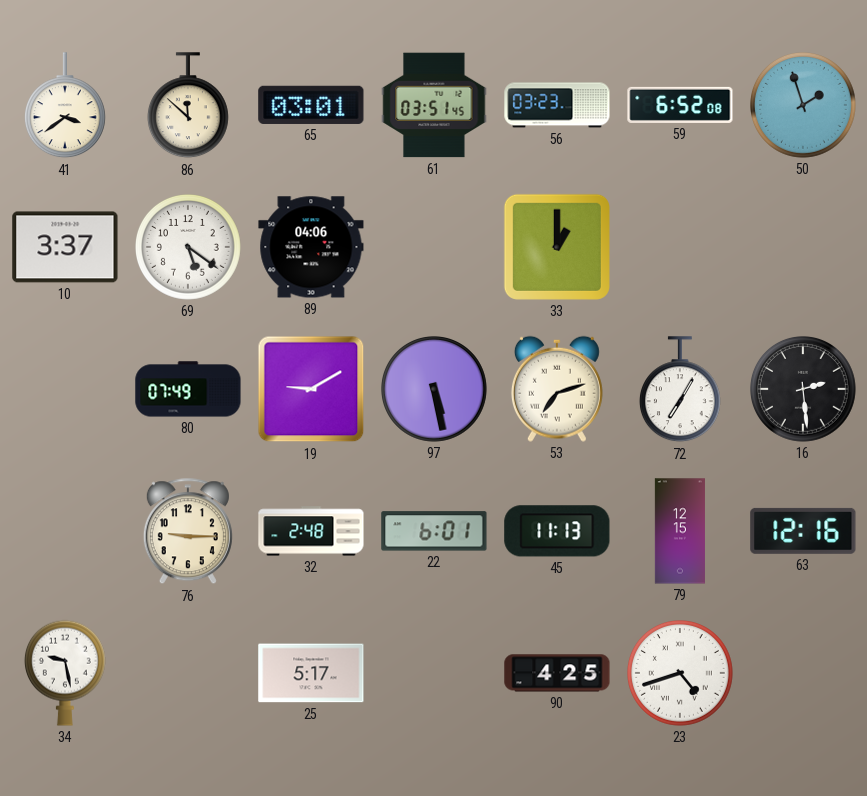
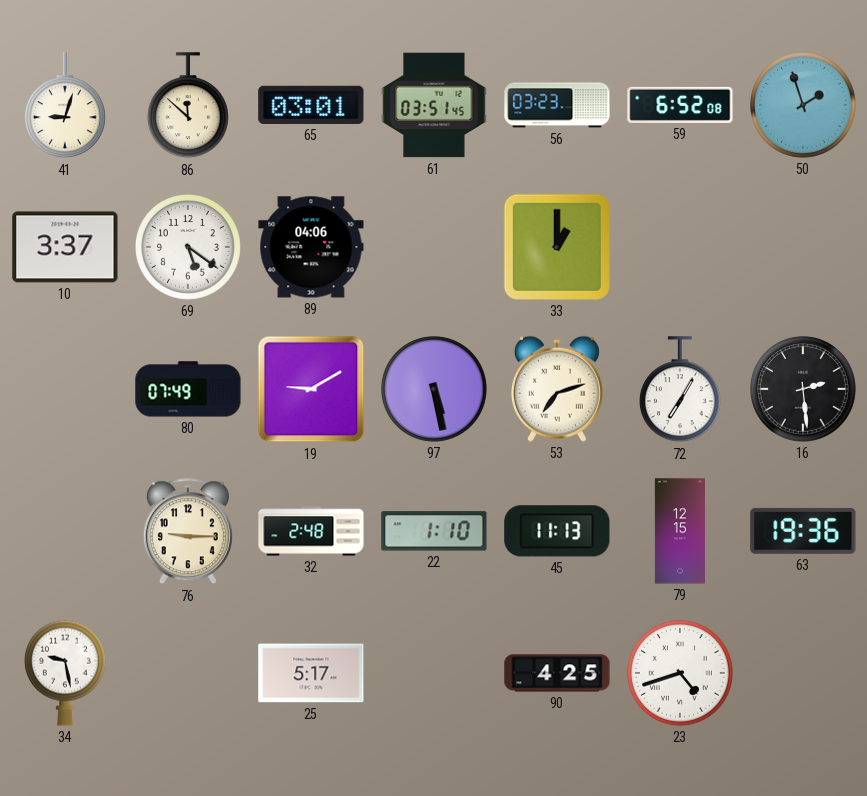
41: 3:39 -> 9:03 (65, 106)
22: 6:01 -> 1:10 (434, 531)
63: 12:16 -> 19:36 (803, 531)
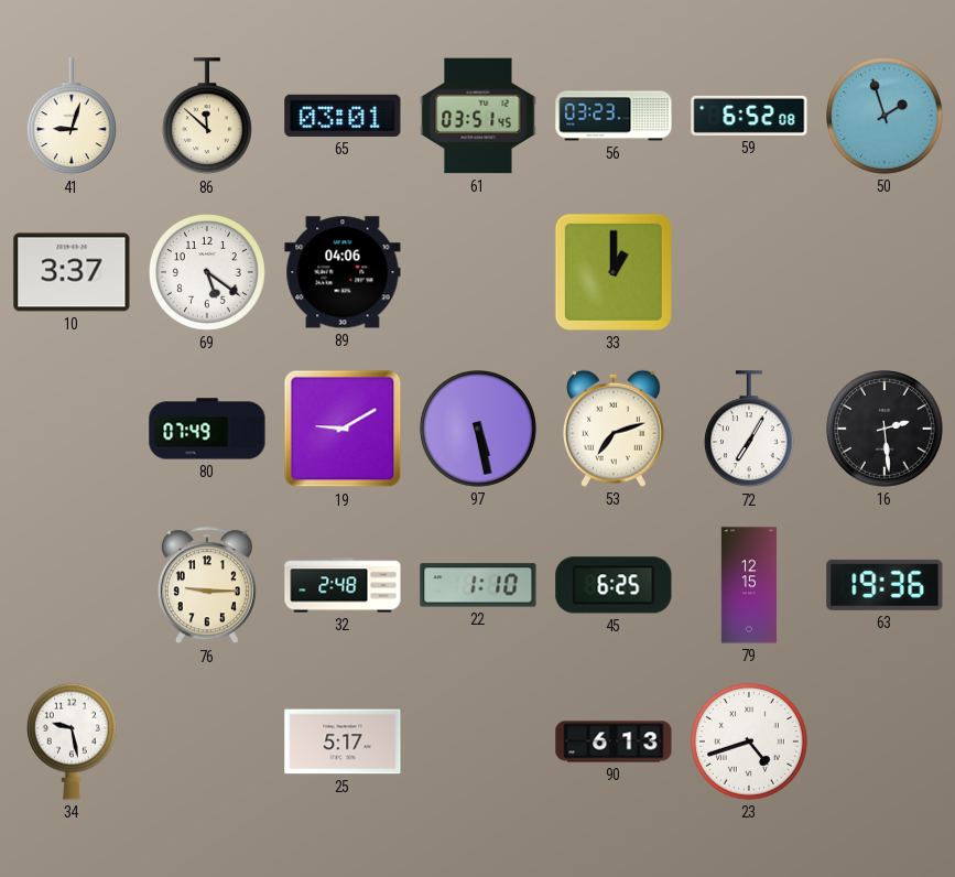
45: 11:13 -> 6:25 (614, 585)
90: 4:25 -> 6:13 (614, 741)
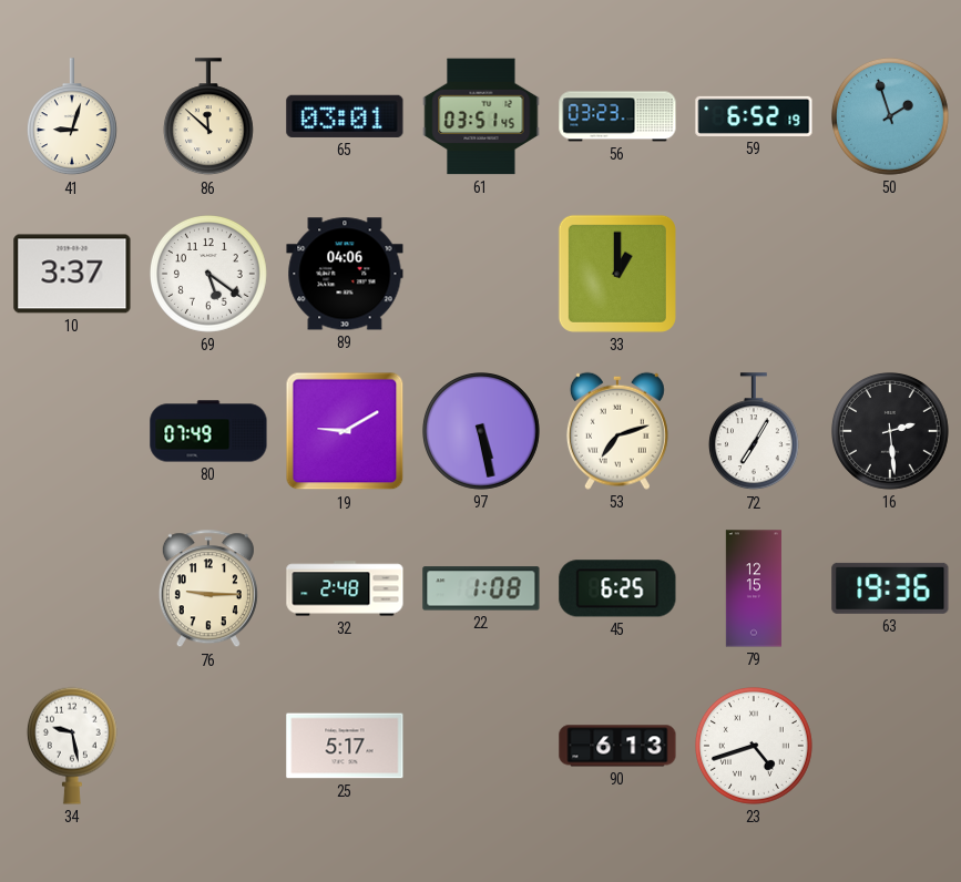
59: 6:52:08 -> 6:52:19 (754, 116)
22: 1:10 -> 1:08 (481, 588)
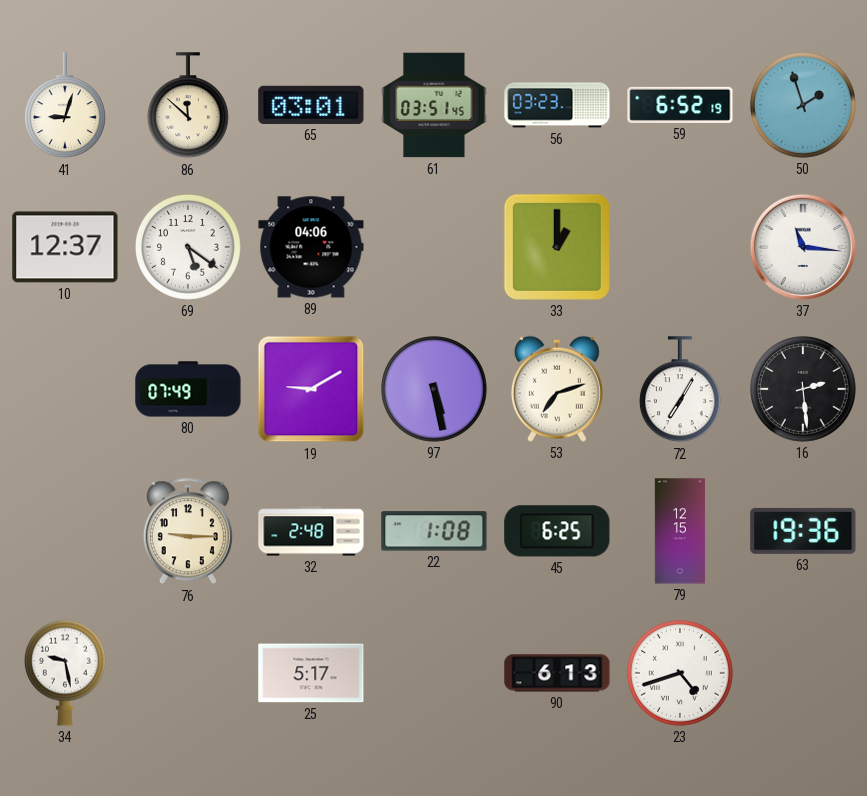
10: 3:37 -> 12:37 (65, 247)
37: none -> 11:16 (803, 247)
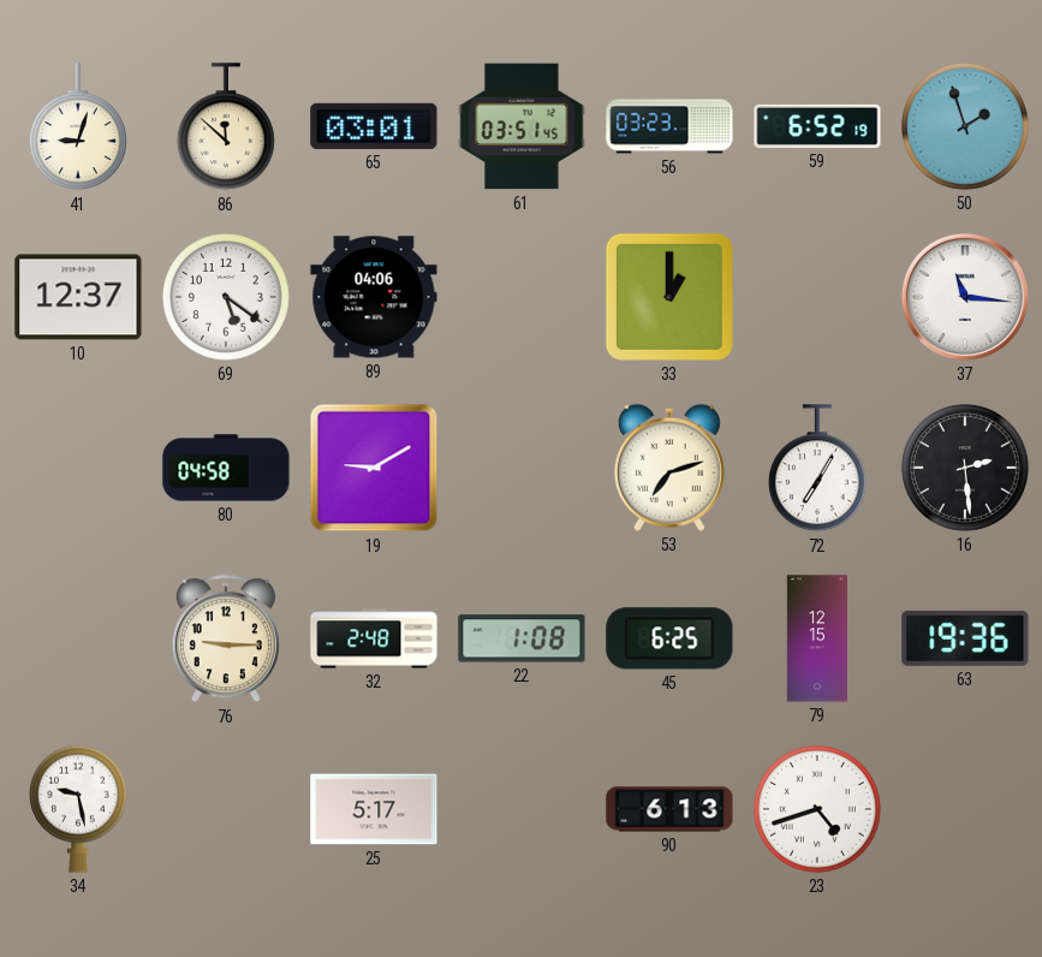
80: 07:49 -> 04:58 (226, 468)
97: 5:28 -> none (435, 390)
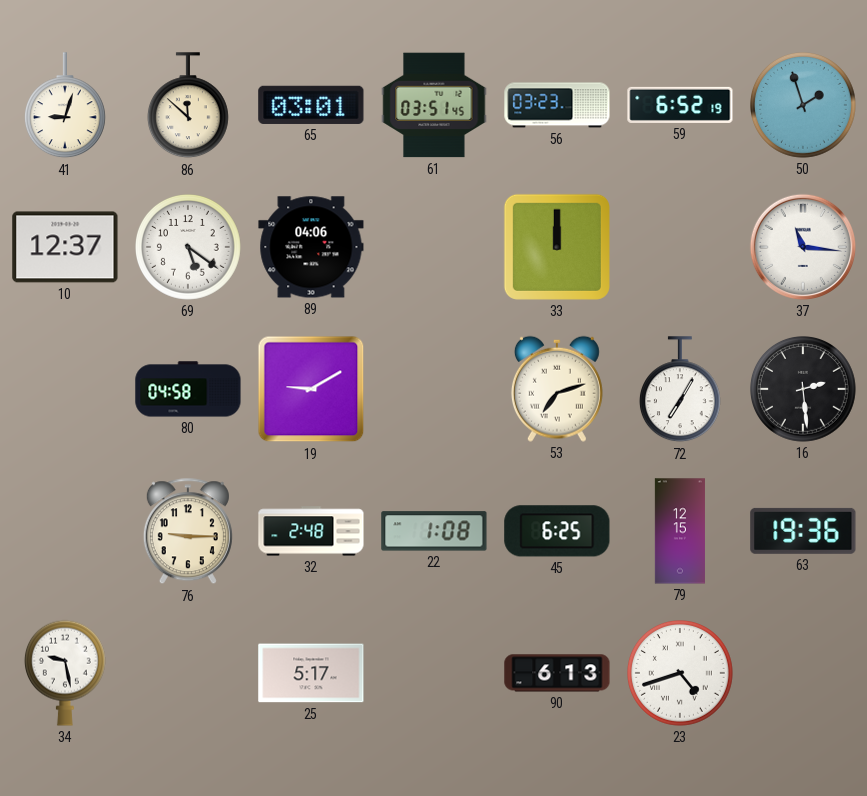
33: 1:00 -> 12:00 (557, 247)
